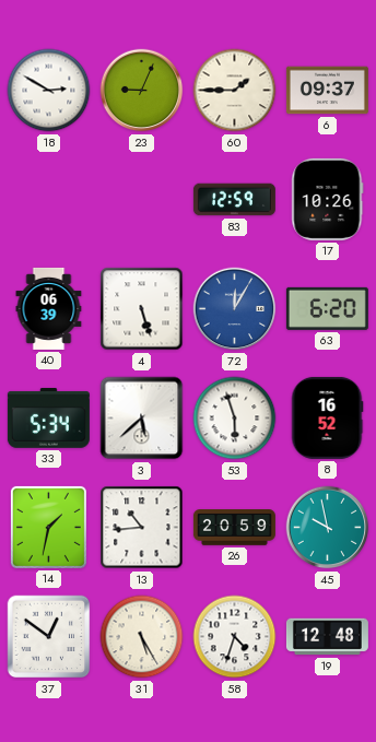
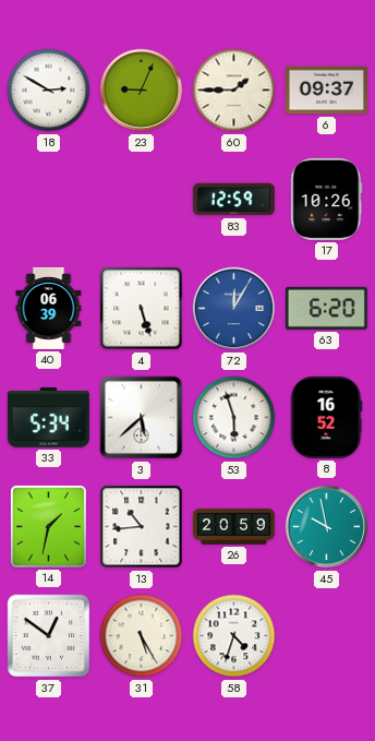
19: 12:48 -> none (327, 637)
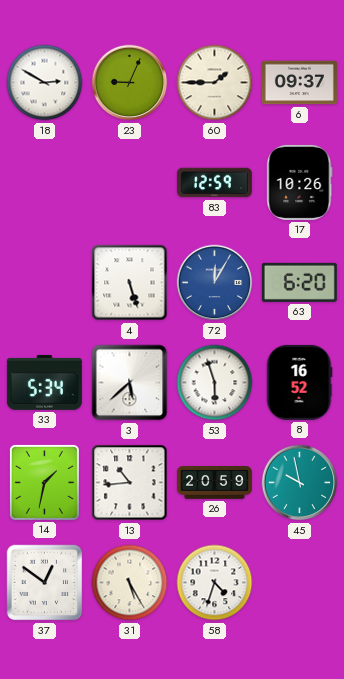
40: 06:39 -> none (49, 308)
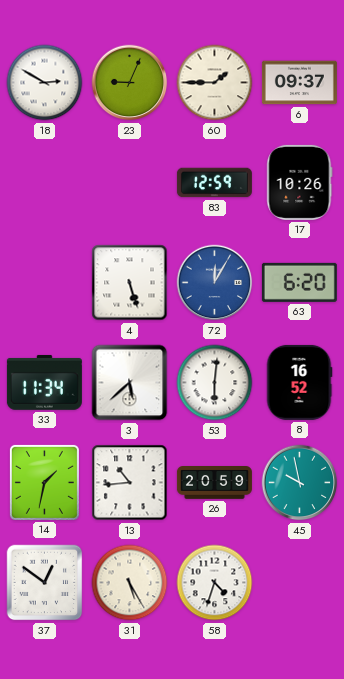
33: 5:34 -> 11:34 (44, 382)
53: 5:57 -> 6:01 (215, 383)
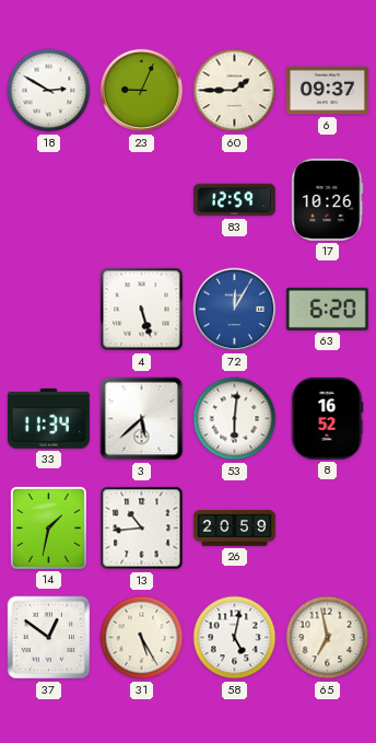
45: 9:58 -> none (300, 483)
58: 4:33 -> 5:02 (235, 638)
65: none -> 6:58 (328, 638)
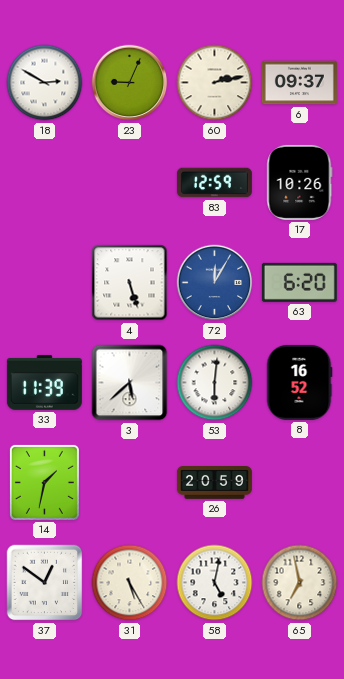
60: 1:45 -> 2:13 (215, 83)
33: 11:34 -> 11:39 (44, 382)
13: 10:44 -> none (142, 529)
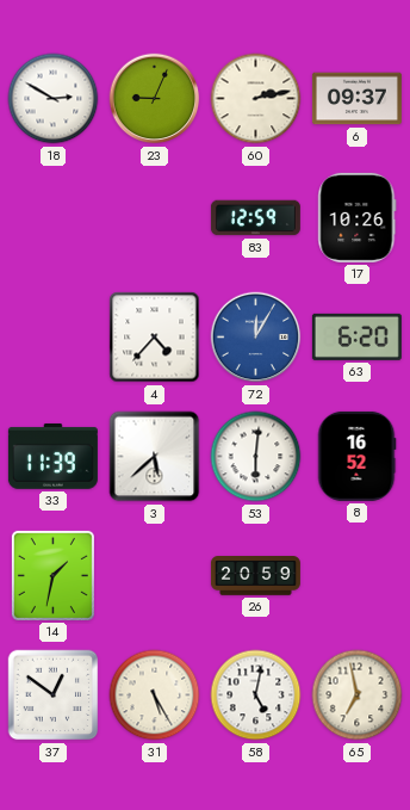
4: 5:27 -> 4:37 (155, 338)
